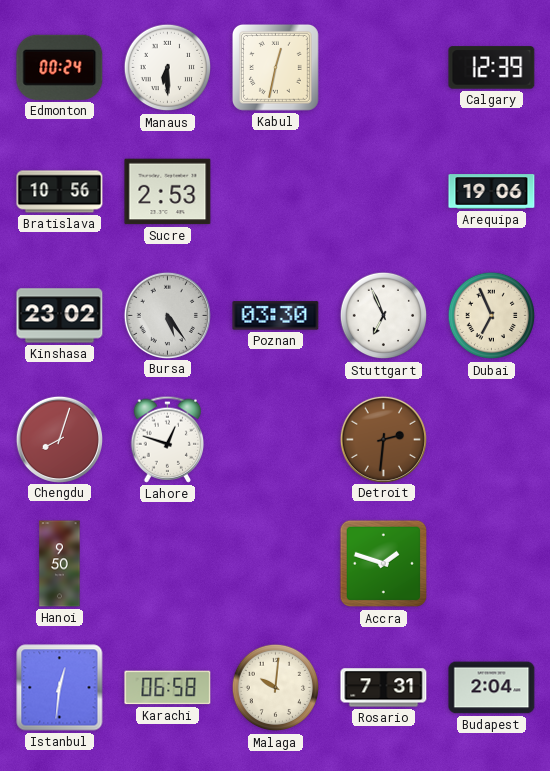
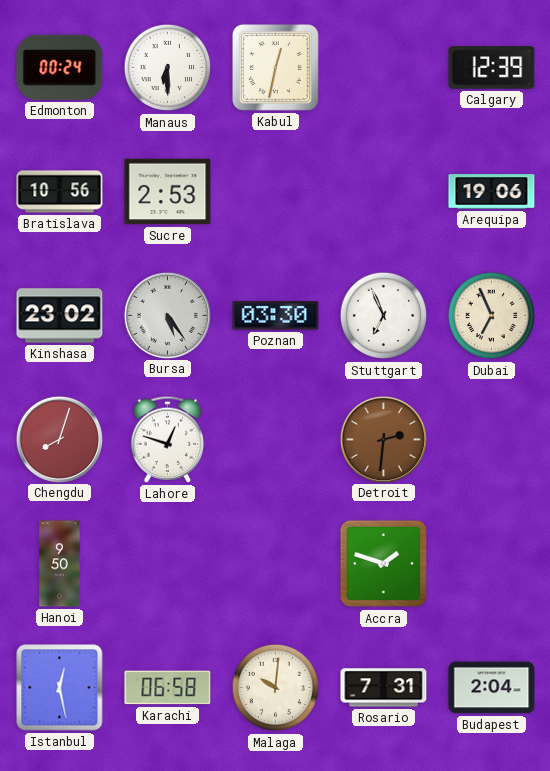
Istanbul: 12:31 -> 12:28 (60, 688)
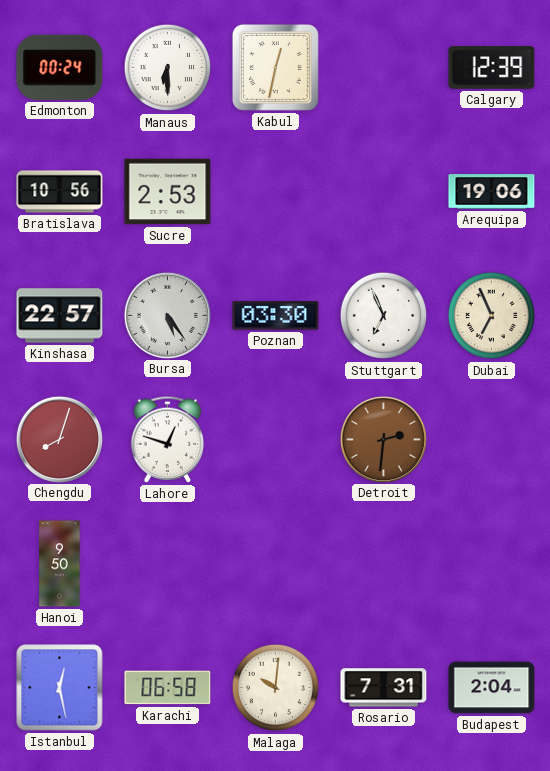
Kinshasa: 23:02 -> 22:57 (60, 316)
Accra: 1:48 -> none (384, 564)
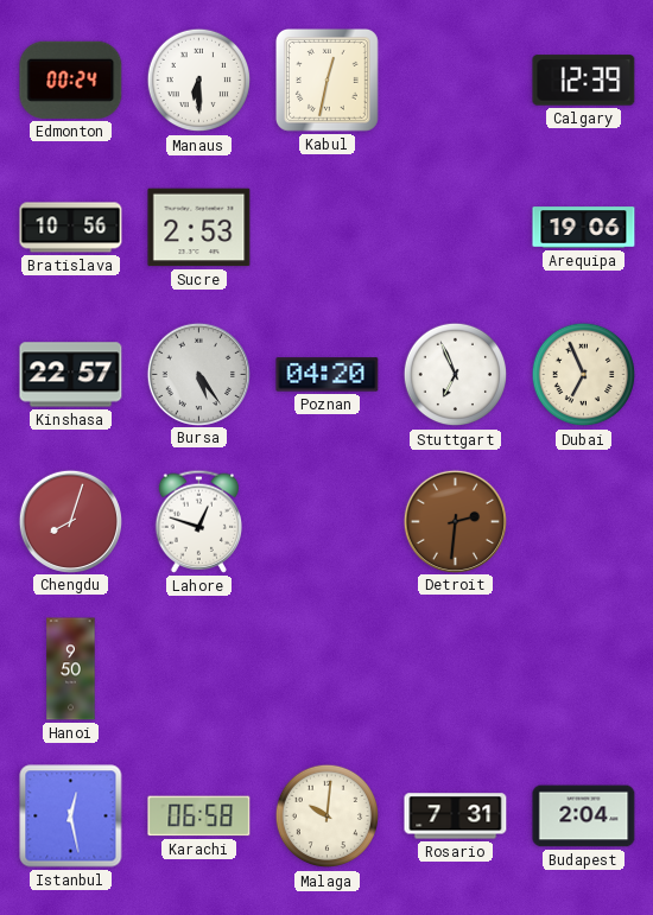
Poznan: 03:30 -> 04:20 (328, 375)
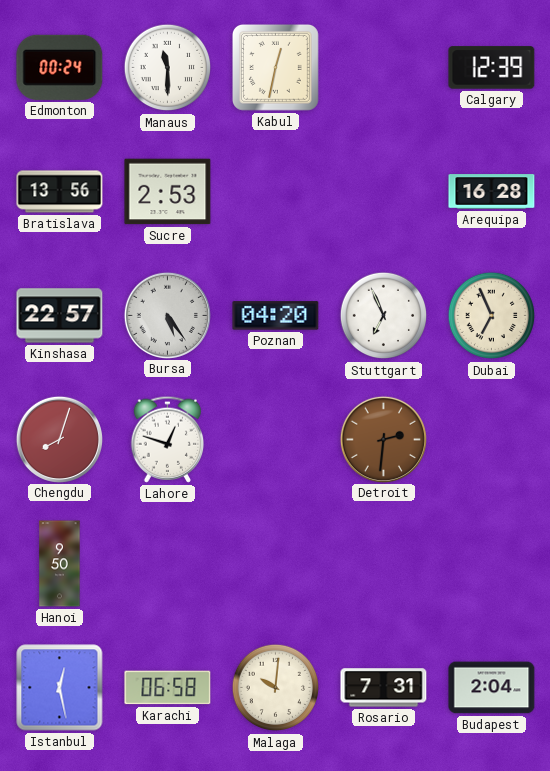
Manaus: 6:30 -> 11:30 (168, 68)
Bratislava: 10:56 -> 13:56 (60, 192)
Arequipa: 19:06 -> 16:28 (492, 192)
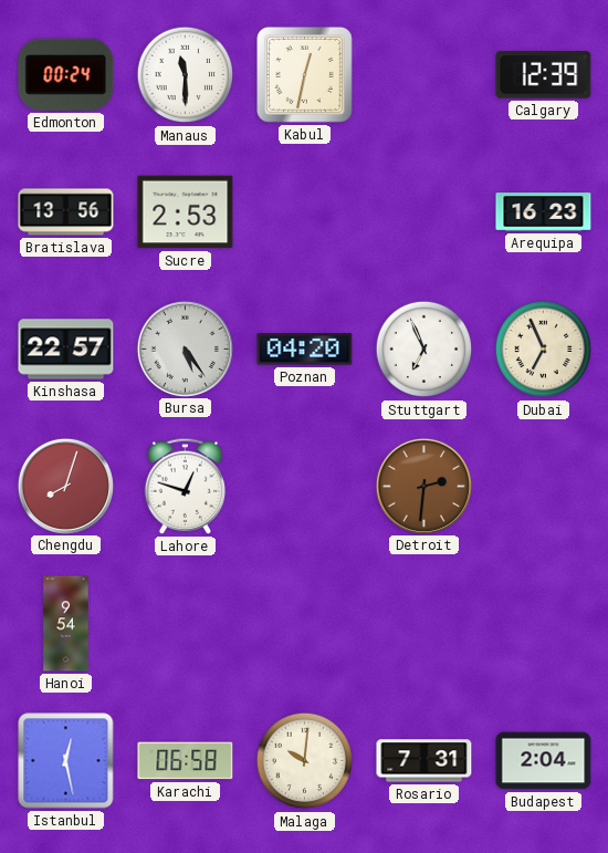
Arequipa: 16:28 -> 16:23 (544, 212)
Hanoi: 9:50 -> 9:54 (66, 624)
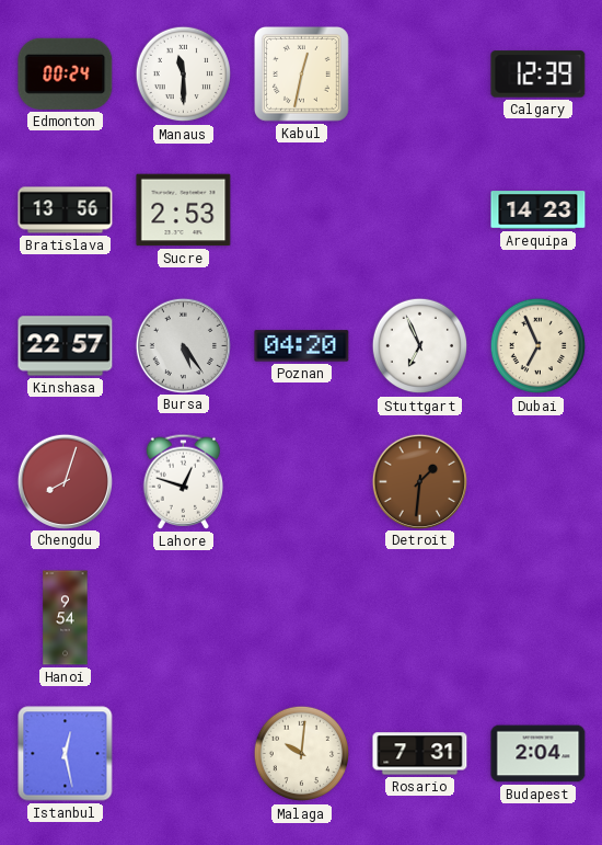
Arequipa: 16:23 -> 14:23 (539, 210)
Detroit: 2:31 -> 1:31 (419, 481)
Karachi: 06:58 -> none (186, 761)
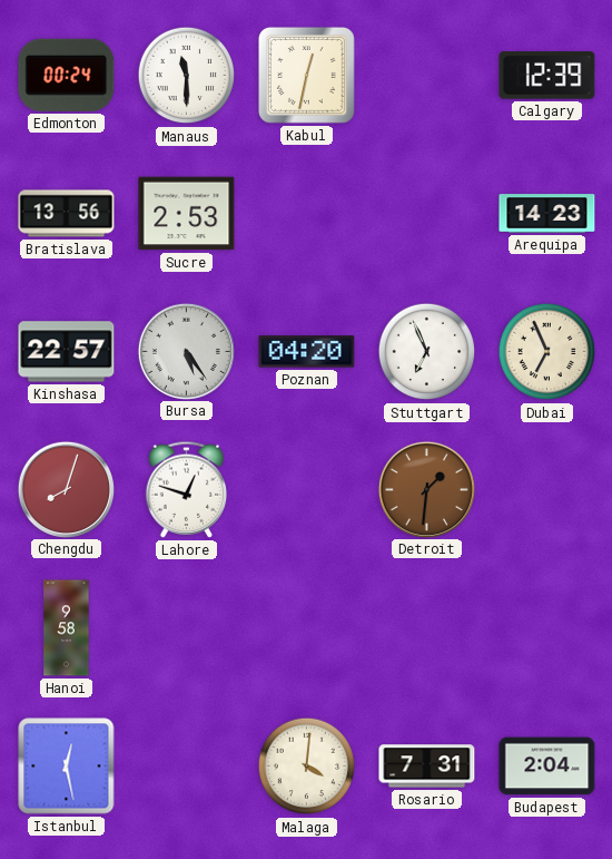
Hanoi: 9:54 -> 9:58 (67, 628)
Malaga: 10:01 -> 4:01 (307, 767)
